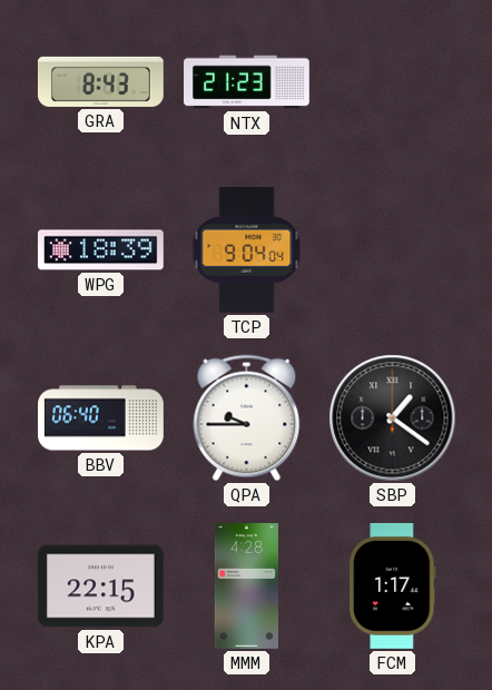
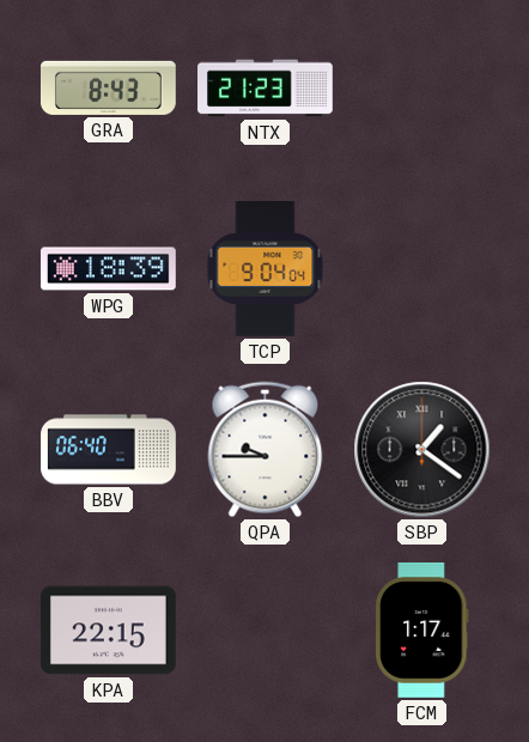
MMM: 4:28 -> none (246, 586)
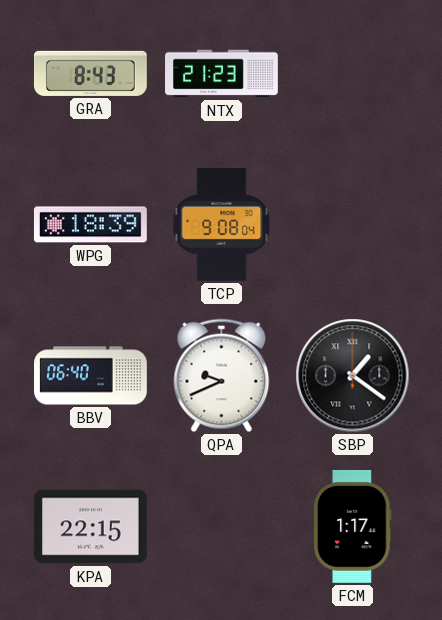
TCP: 9:04 -> 9:08 (222, 225)
QPA: 9:45 -> 9:41 (222, 376)
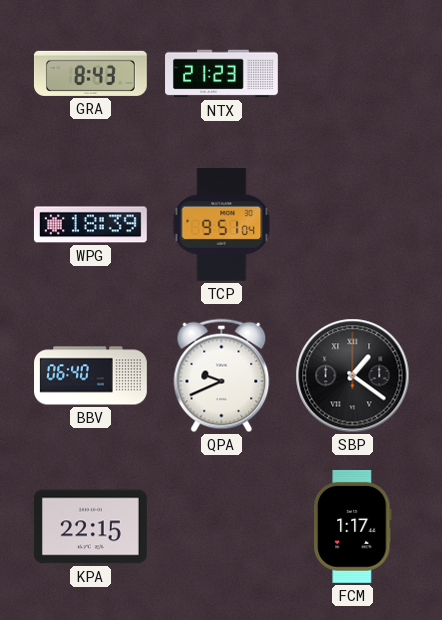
TCP: 9:08 -> 9:51 (222, 225)
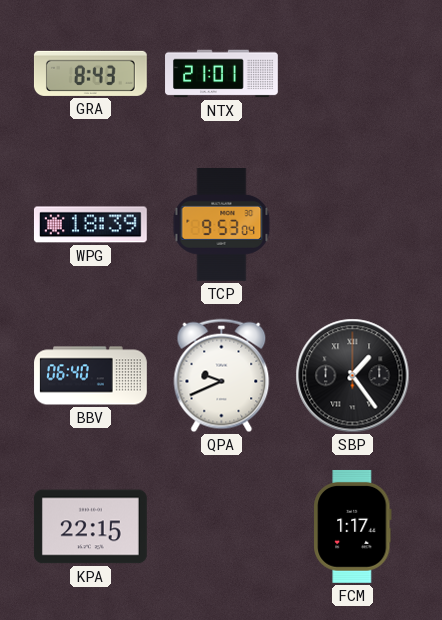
NTX: 21:23 -> 21:01 (222, 74)
TCP: 9:51 -> 9:53 (222, 225)
SBP: 1:21 -> 1:24 (353, 376)
